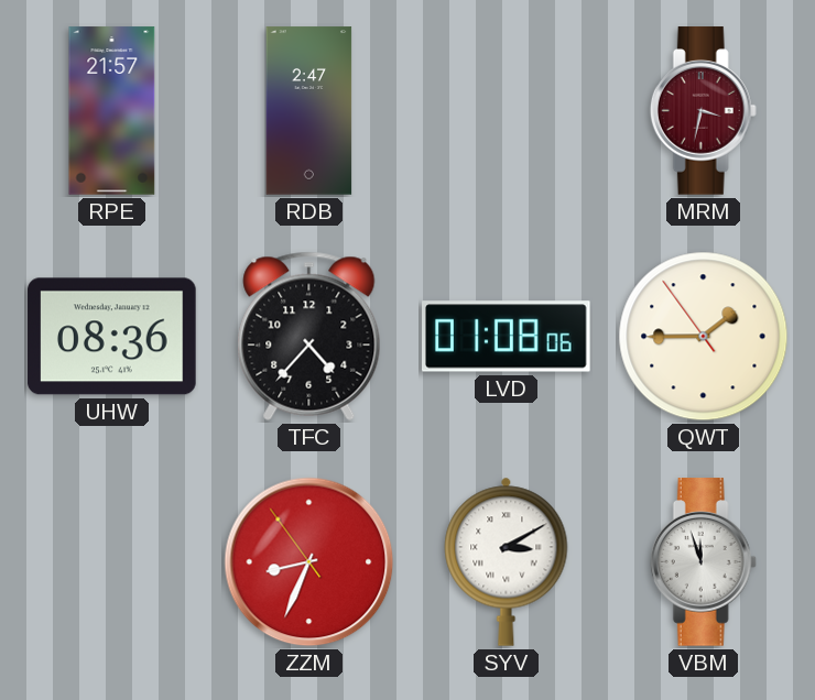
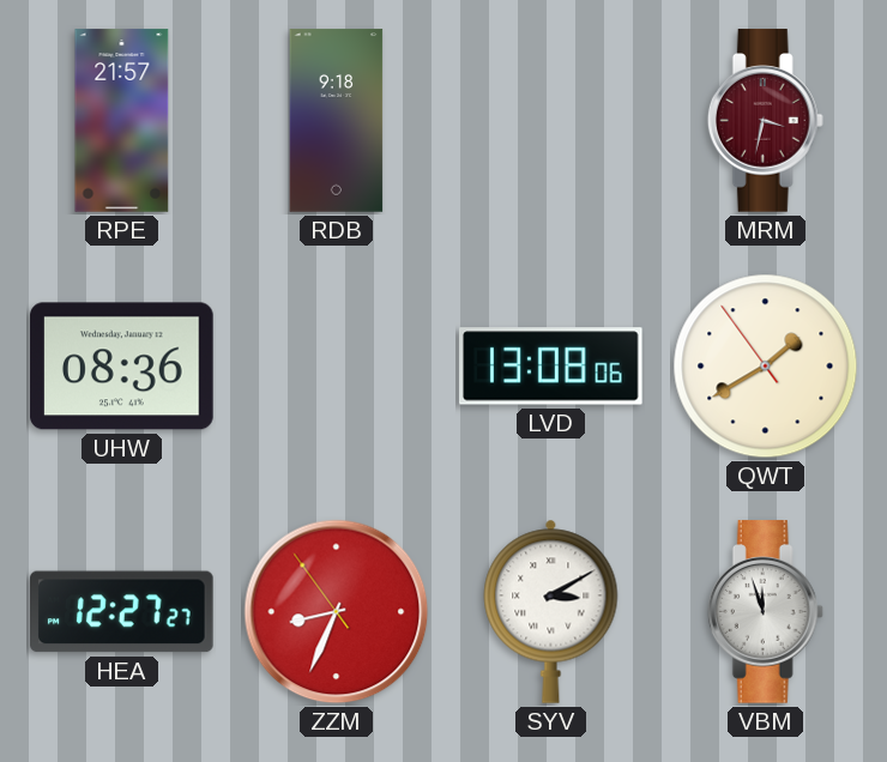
RDB: 2:47 -> 9:18 (337, 121)
TFC: 4:37 -> none (309, 336)
LVD: 01:08 -> 13:08 (551, 367)
QWT: 1:44 -> 1:39 (766, 367)
HEA: none -> 12:27 (122, 612)
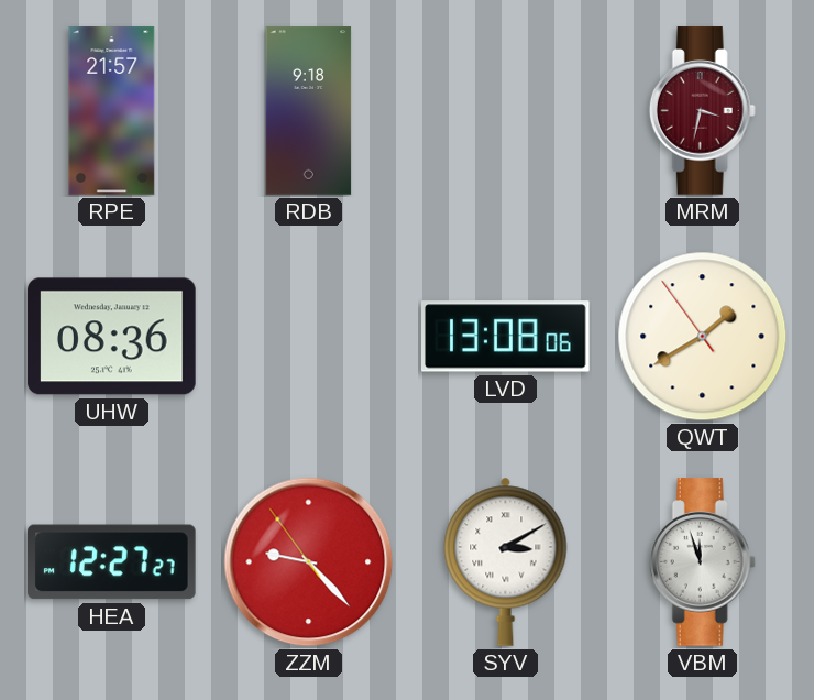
ZZM: 8:33 -> 9:22 (309, 562)
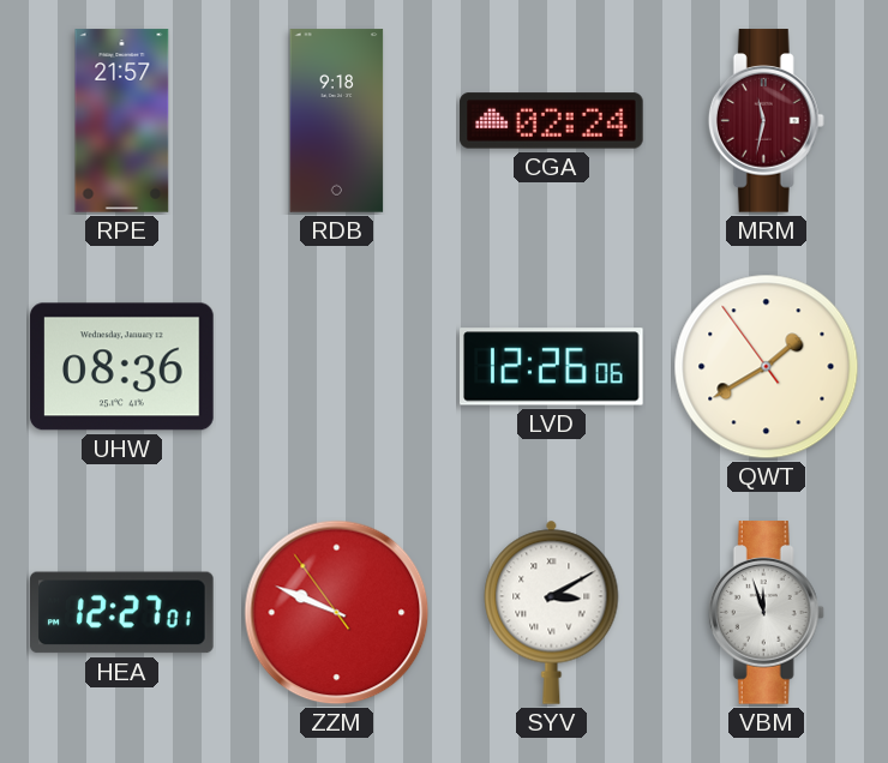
CGA: none -> 02:24 (552, 121)
MRM: 3:32 -> 11:32 (766, 121)
LVD: 13:08 -> 12:26 (552, 367)
HEA: 12:27:27 -> 12:27:01 (122, 613)
ZZM: 9:22 -> 9:48 (337, 613)
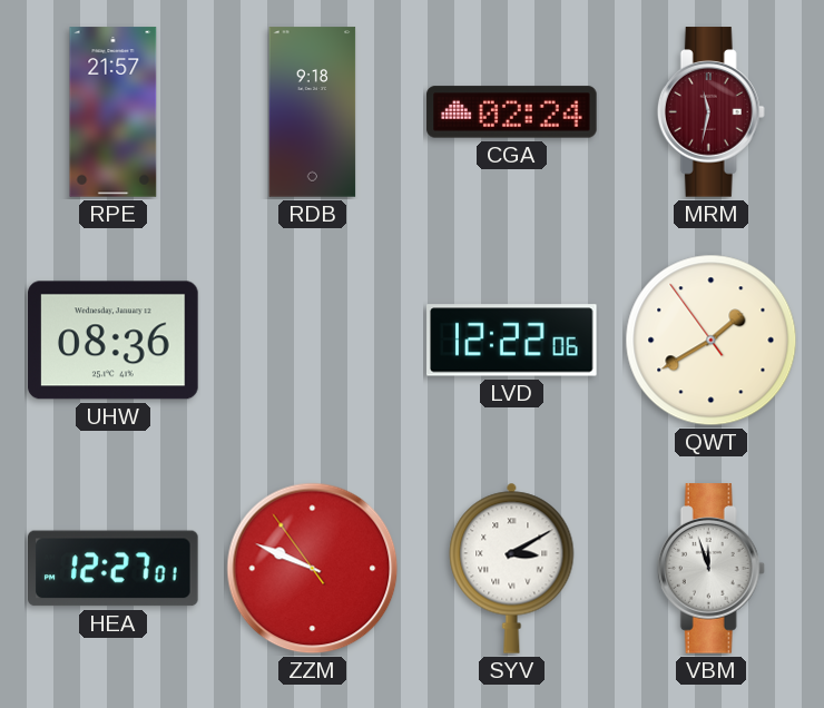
LVD: 12:26 -> 12:22 (512, 341)
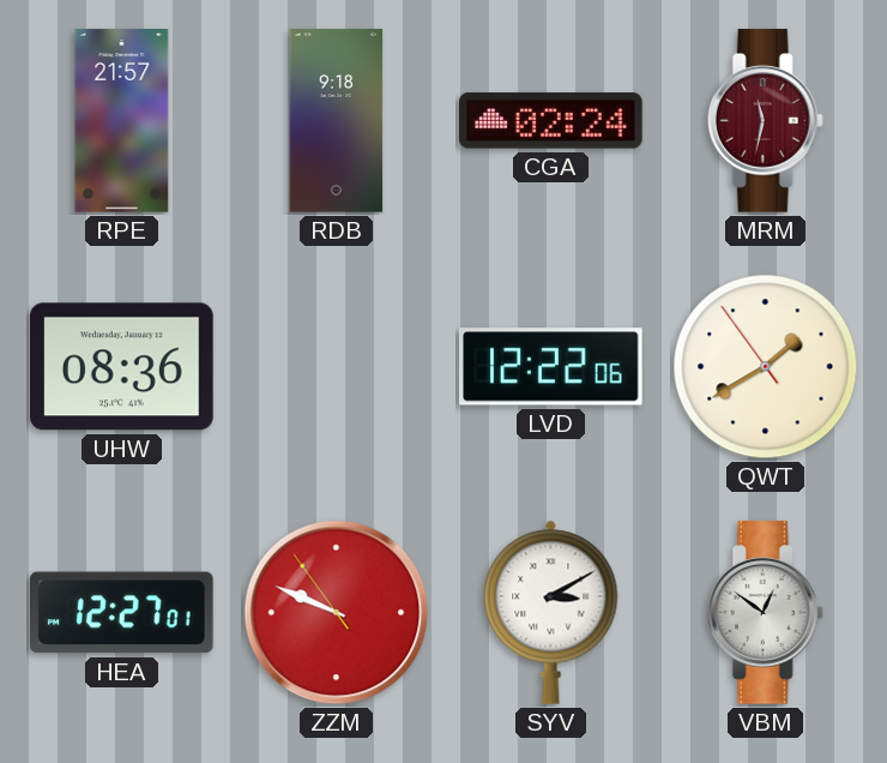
VBM: 11:57 -> 12:51 (765, 613)
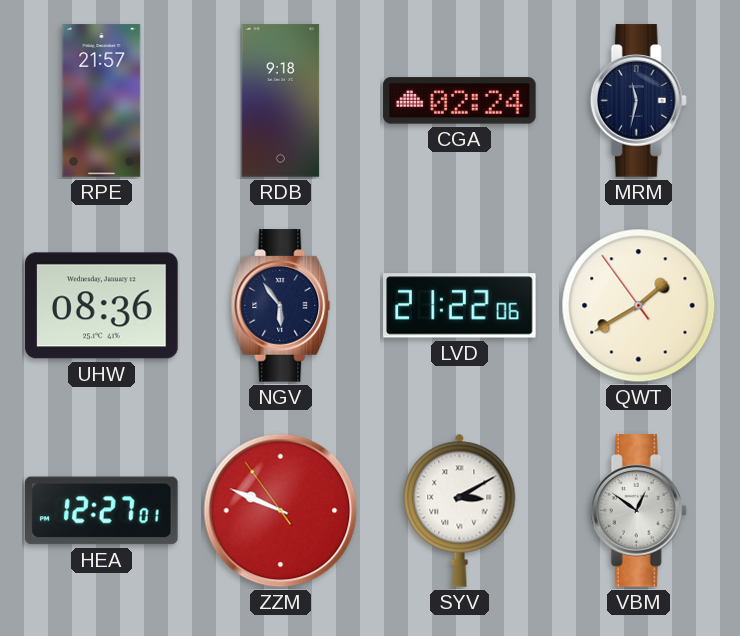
MRM dial: burgundy -> navy (638, 101)
NGV: none -> 5:54 (281, 306)
LVD: 12:22 -> 21:22 (460, 306)
